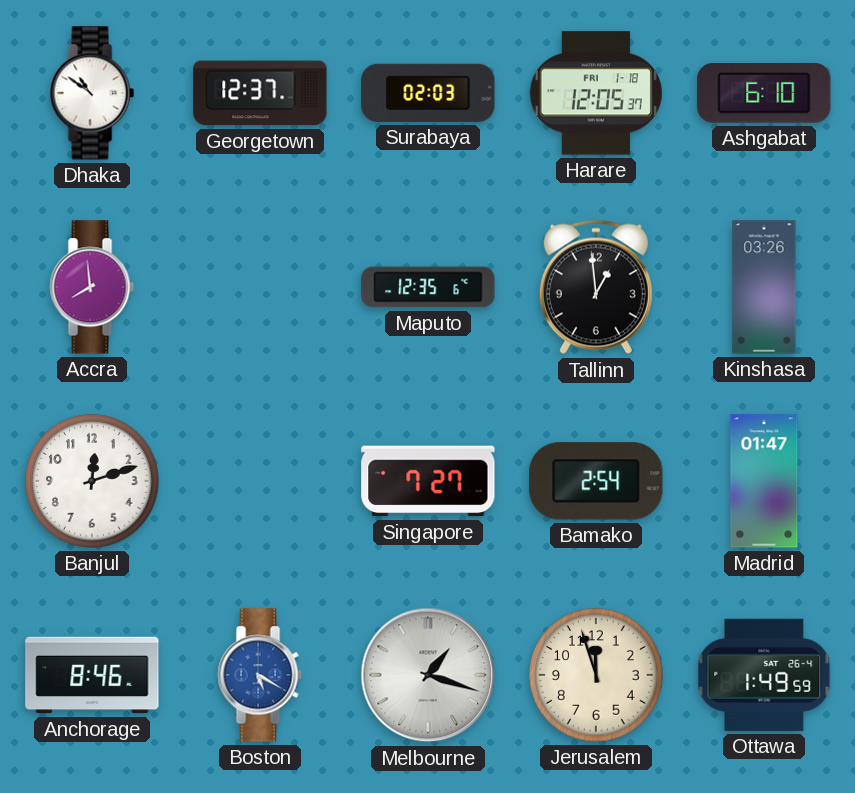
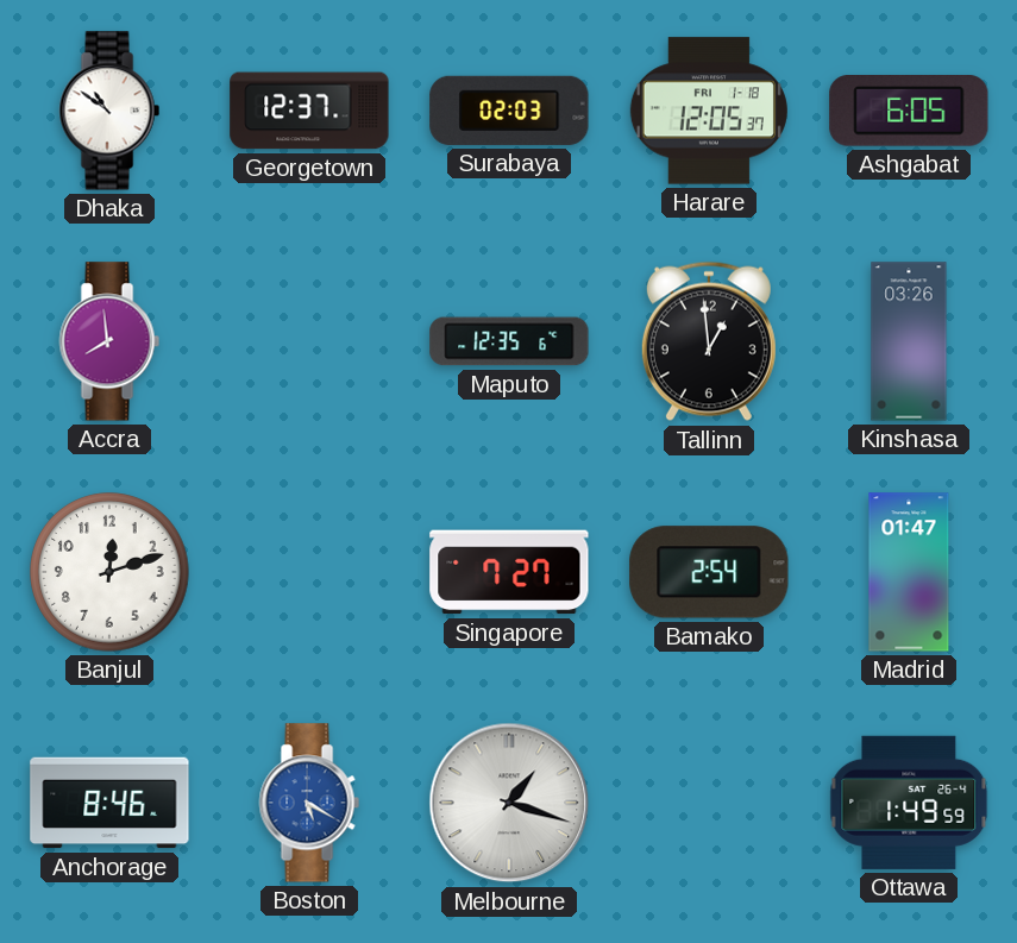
Ashgabat: 6:10 -> 6:05 (909, 111)
Jerusalem: 11:57 -> none (596, 675)
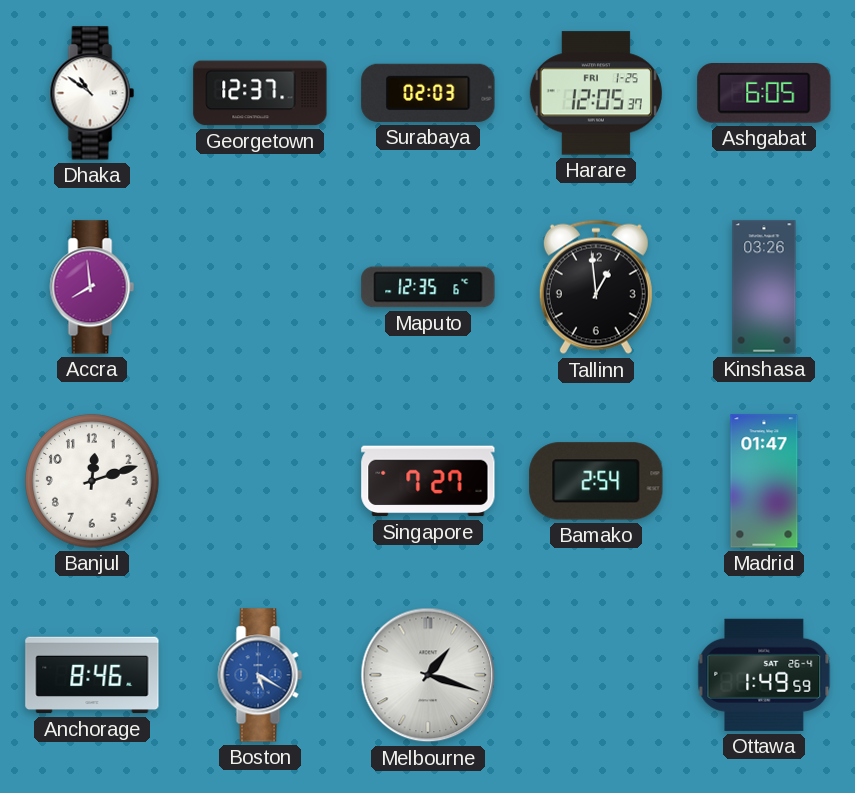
Harare date: FRI 1-18 -> FRI 1-25 (596, 93)
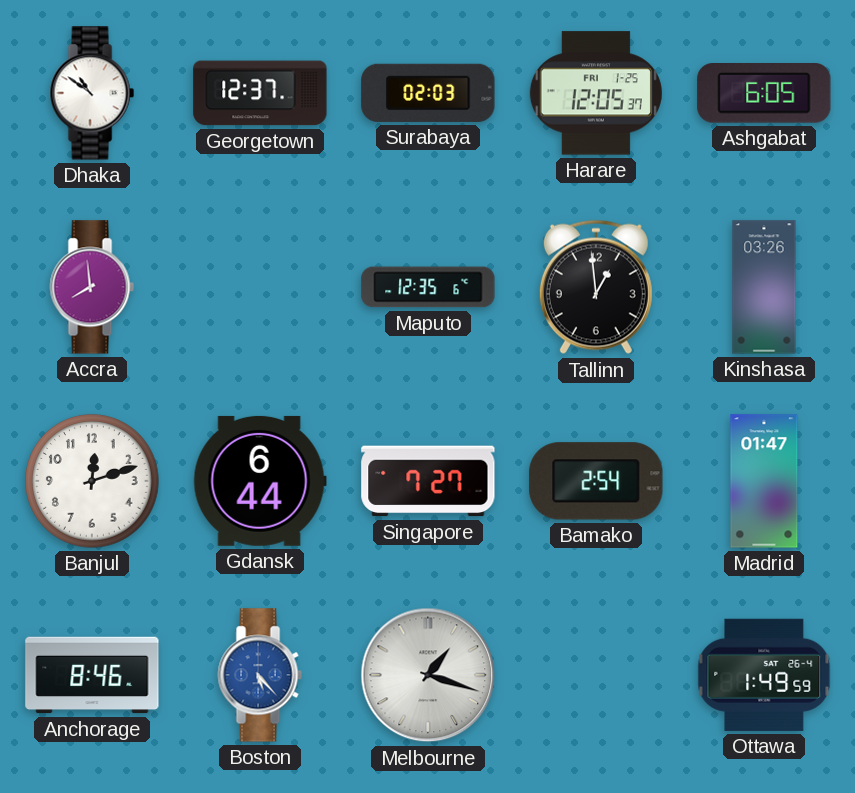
Gdansk: none -> 6:44 (260, 481)
Boston: 5:20 -> 5:23 (260, 675)
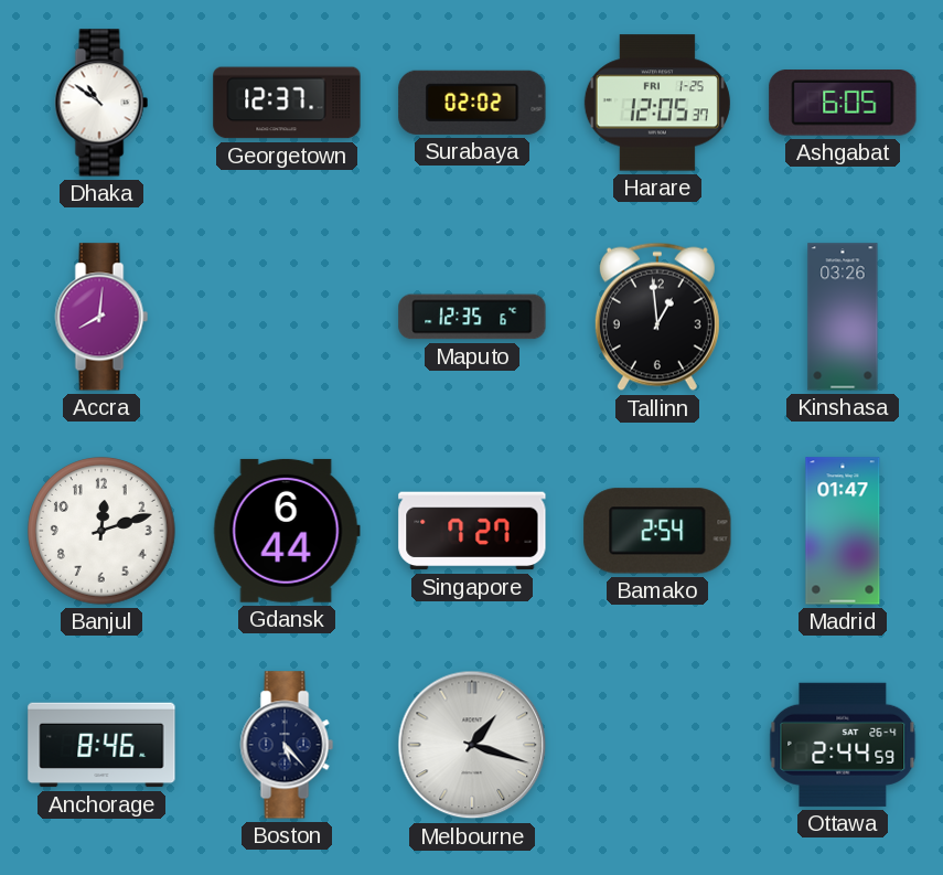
Surabaya: 02:03 -> 02:02 (472, 103)
Accra: 7:59 -> 8:01 (101, 317)
Boston dial: blue -> navy (287, 745)
Ottawa: 1:49 -> 2:44 (843, 745)
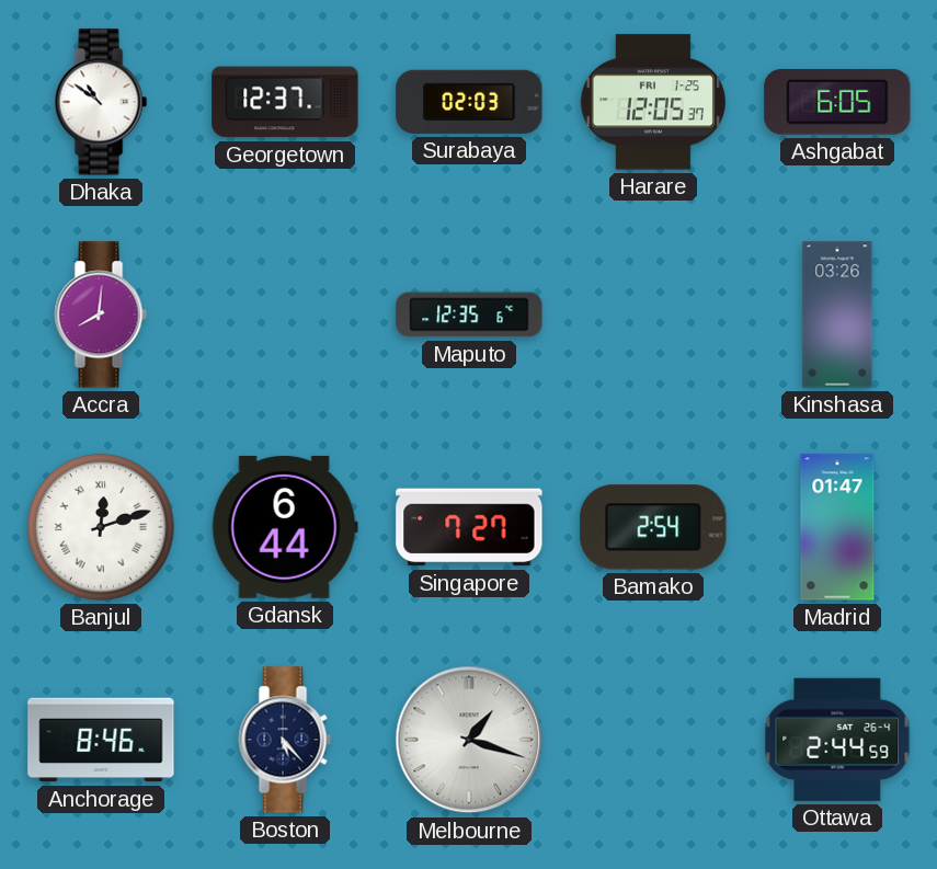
Surabaya: 02:02 -> 02:03 (469, 102)
Tallinn: 12:59 -> none (657, 317)
Banjul numerals: Arabic -> Roman (101, 527)
